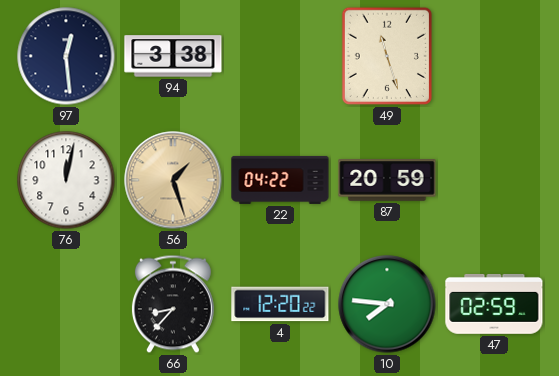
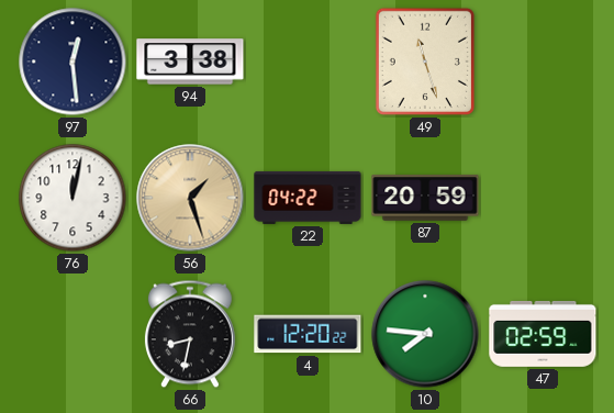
66: 8:37 -> 8:32 (190, 334)
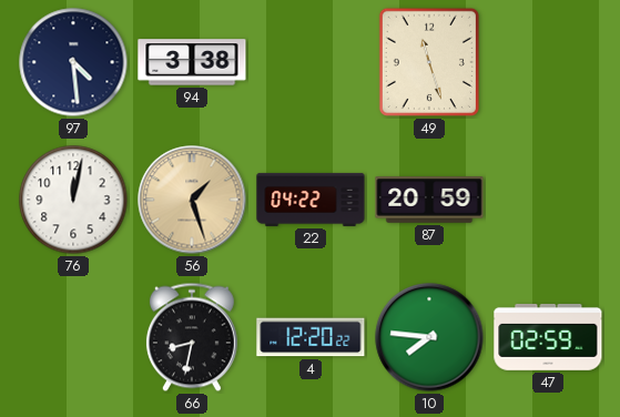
97: 12:29 -> 4:29 (73, 62)
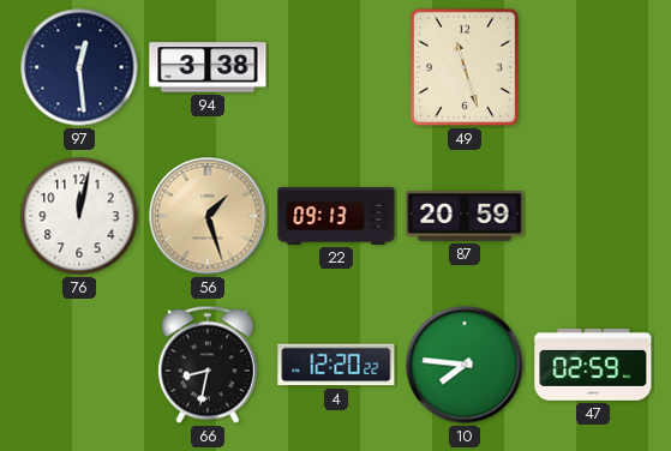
97: 4:29 -> 12:29 (79, 67)
22: 04:22 -> 09:13 (336, 216)
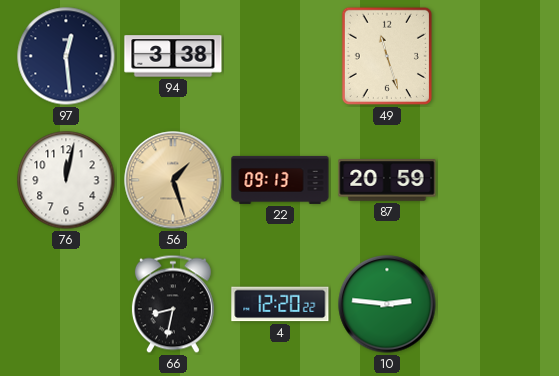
10: 7:46 -> 2:46 (387, 304)
47: 02:59 -> none (593, 365)
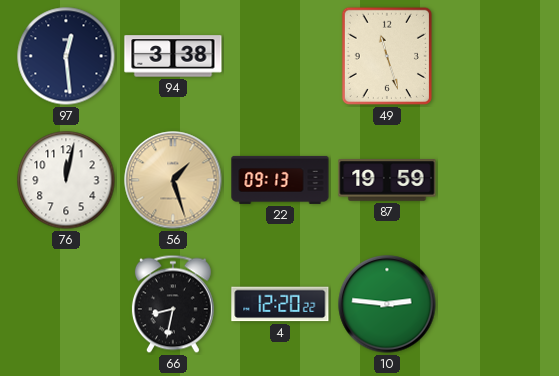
87: 20:59 -> 19:59 (387, 180)
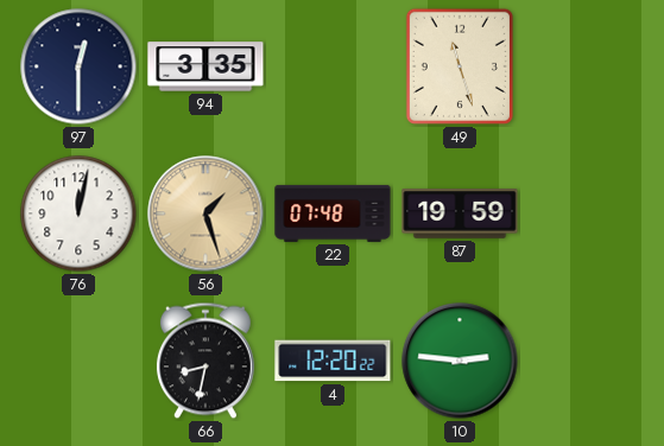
97: 12:29 -> 12:30 (78, 66)
94: 3:38 -> 3:35 (205, 66)
22: 09:13 -> 07:48 (333, 214)
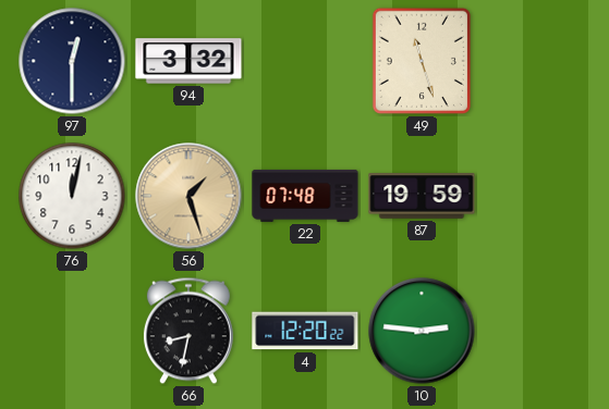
94: 3:35 -> 3:32 (188, 61)
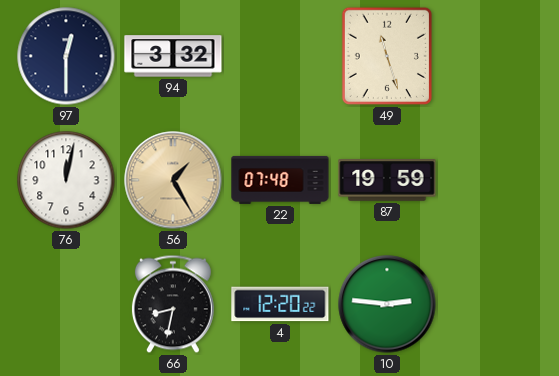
56: 1:27 -> 1:25 (173, 180)
